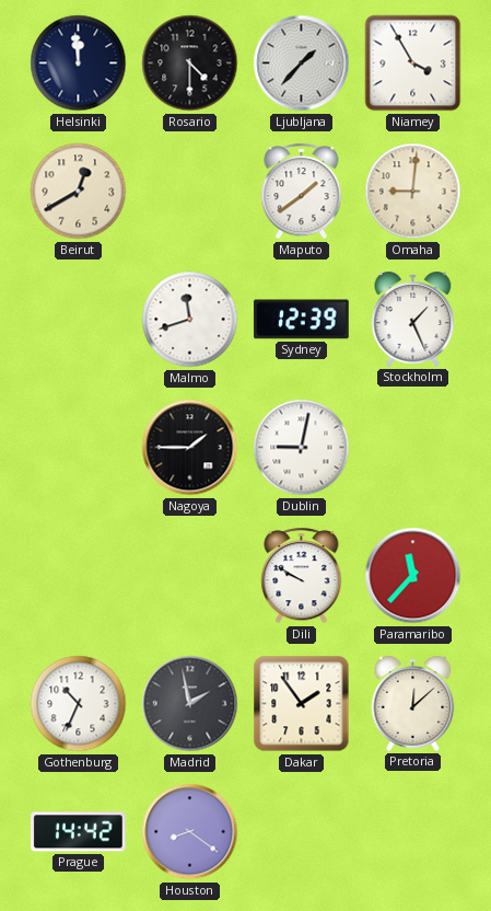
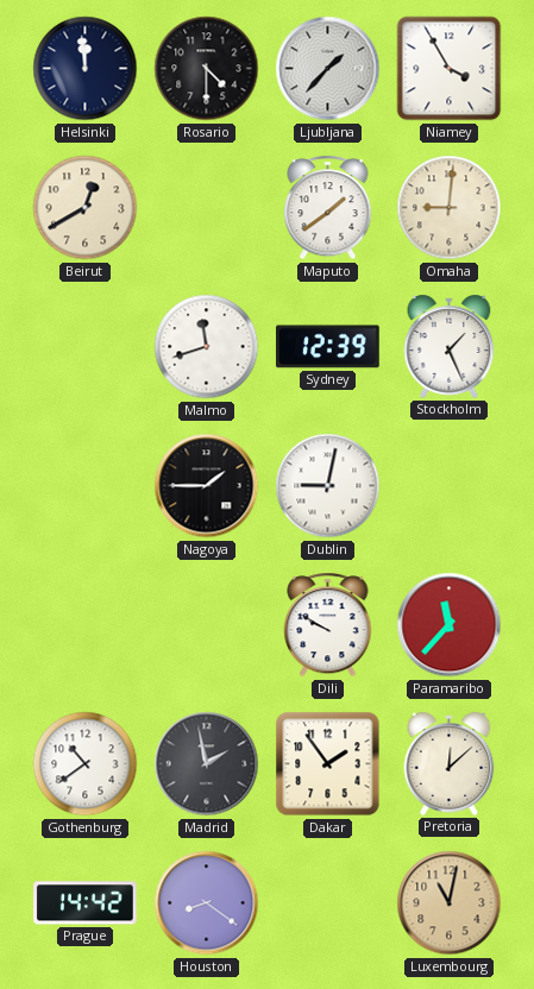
Gothenburg: 10:34 -> 10:39 (86, 764)
Luxembourg: none -> 11:02 (450, 903)
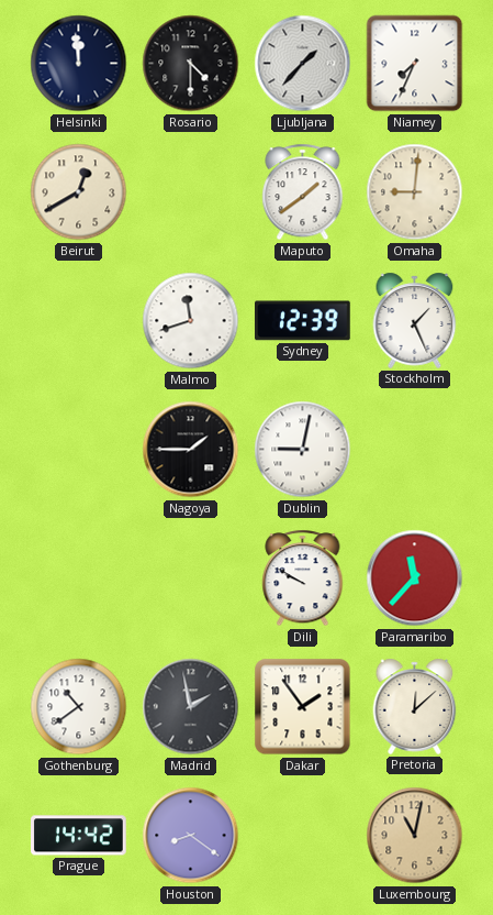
Niamey: 3:55 -> 7:34 (415, 64)
